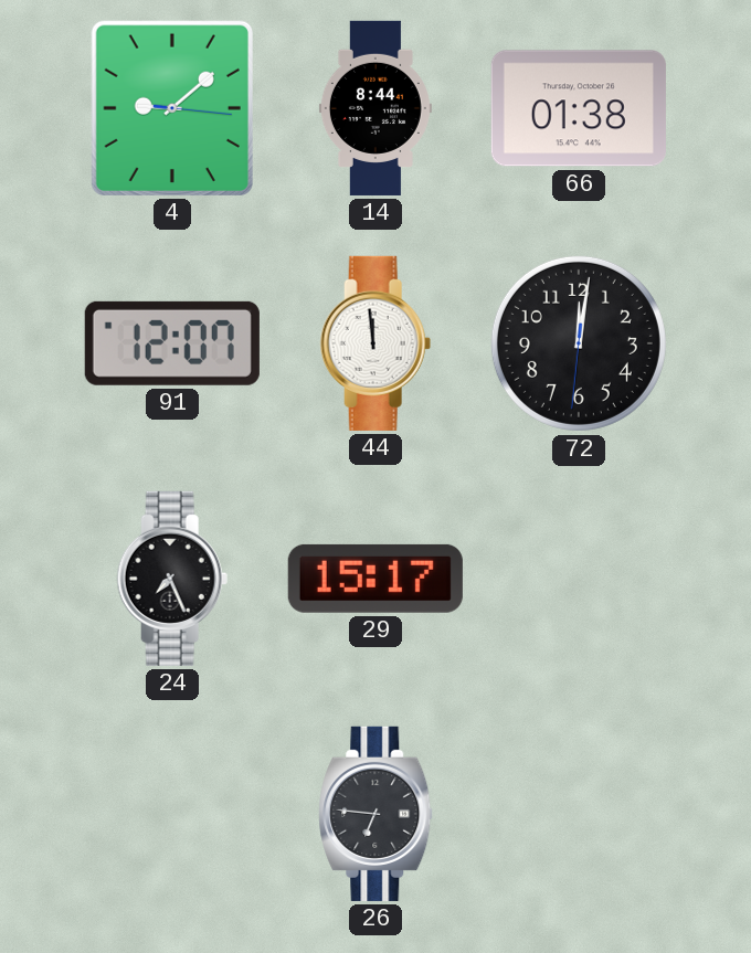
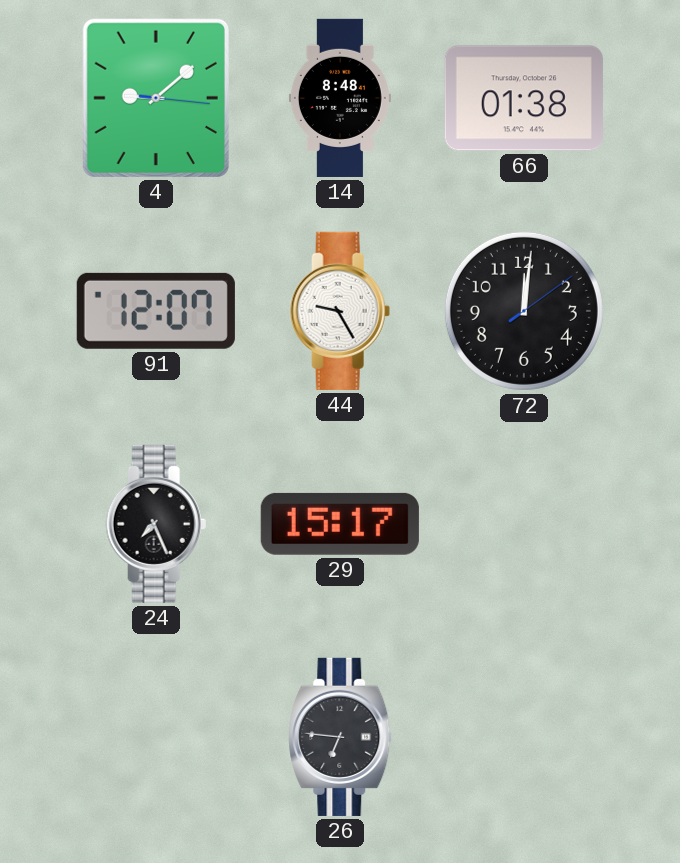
14: 8:44 -> 8:48 (340, 98)
44: 11:59 -> 9:25 (340, 311)
72: 12:01:31 -> 12:01:09 (524, 311)
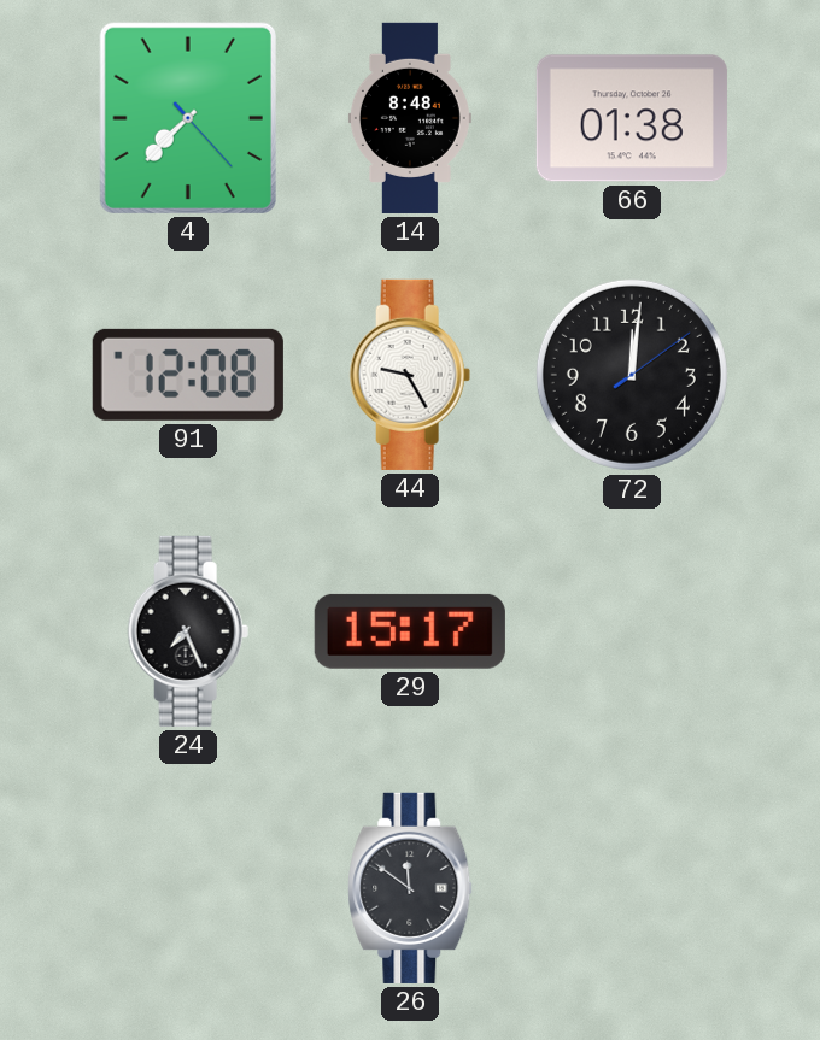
4: 9:08 -> 7:37 (188, 118)
91: 12:07 -> 12:08 (188, 375)
26: 6:46 -> 11:51 (410, 888)
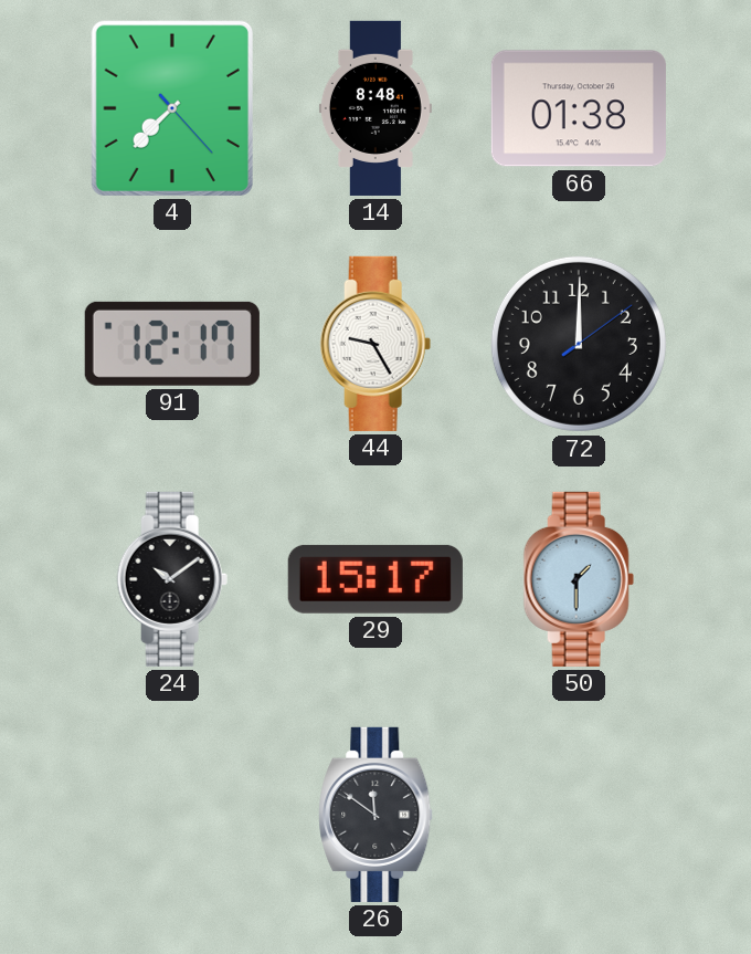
91: 12:08 -> 12:17 (172, 344)
72: 12:01 -> 12:00 (579, 344)
24: 7:26 -> 10:09 (172, 579)
50: none -> 1:30 (579, 579)
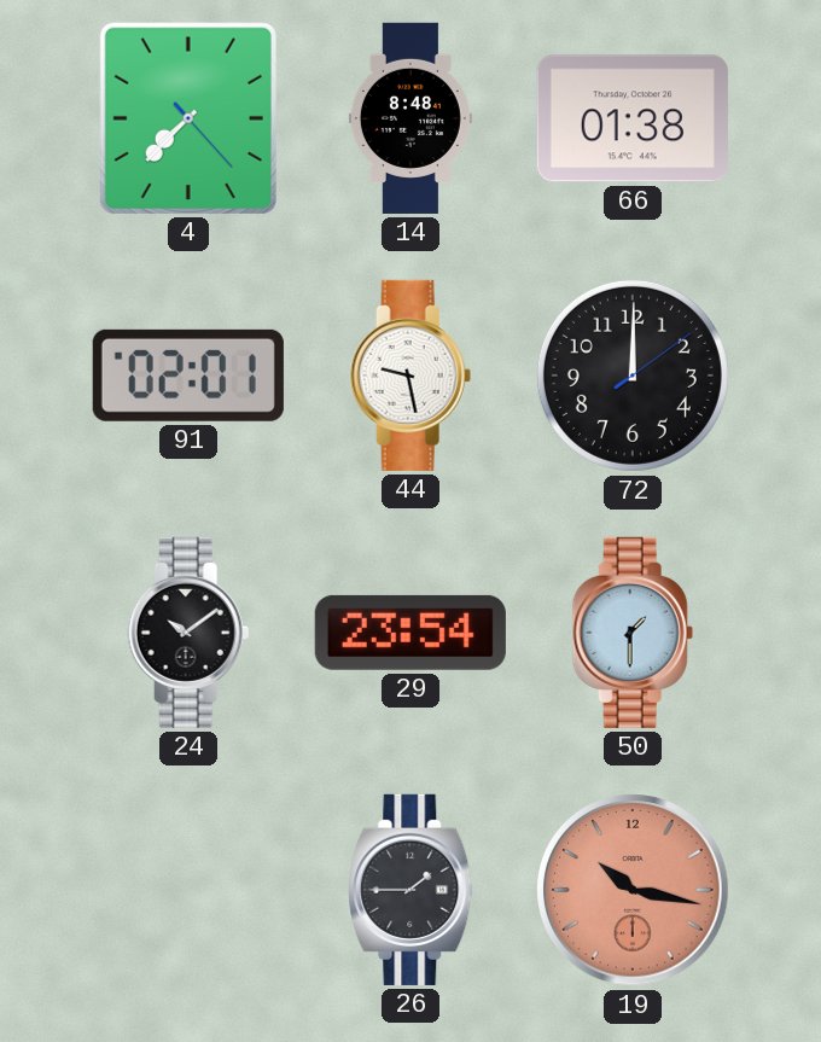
91: 12:17 -> 02:01 (188, 376)
44: 9:25 -> 9:28 (410, 376)
29: 15:17 -> 23:54 (410, 633)
26: 11:51 -> 1:45 (410, 890)
19: none -> 10:17 (633, 890)
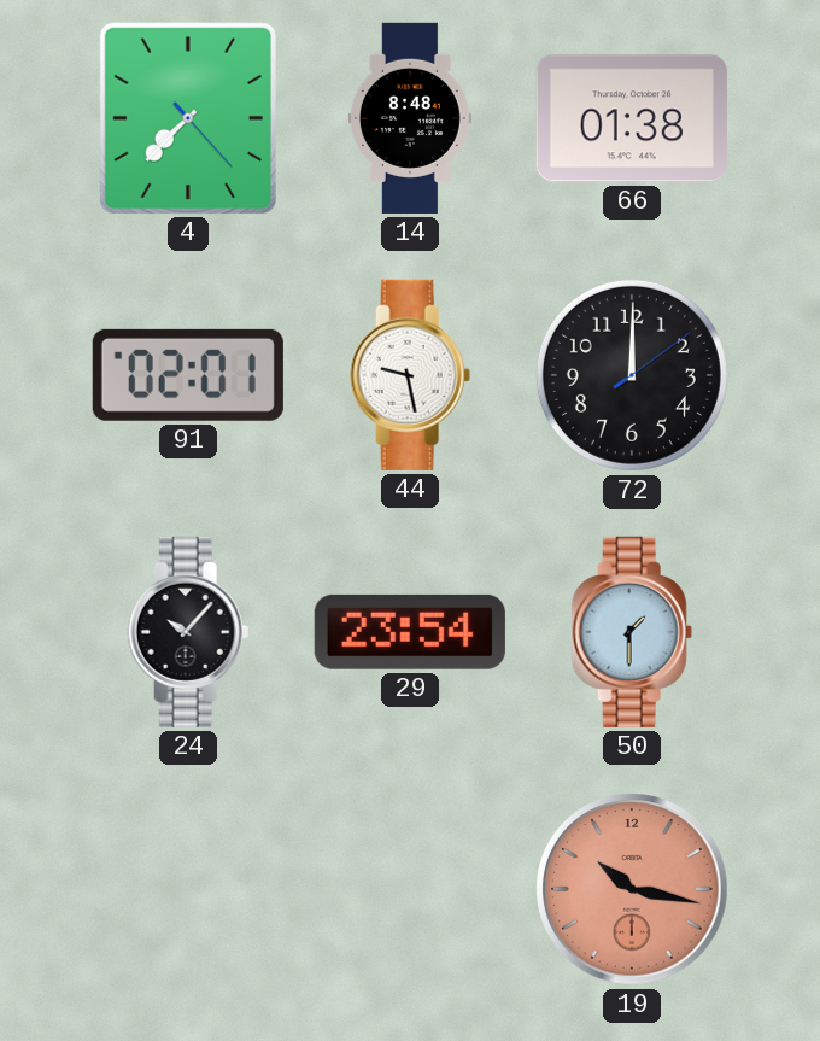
24: 10:09 -> 10:07 (188, 632)
26: 1:45 -> none (410, 890)
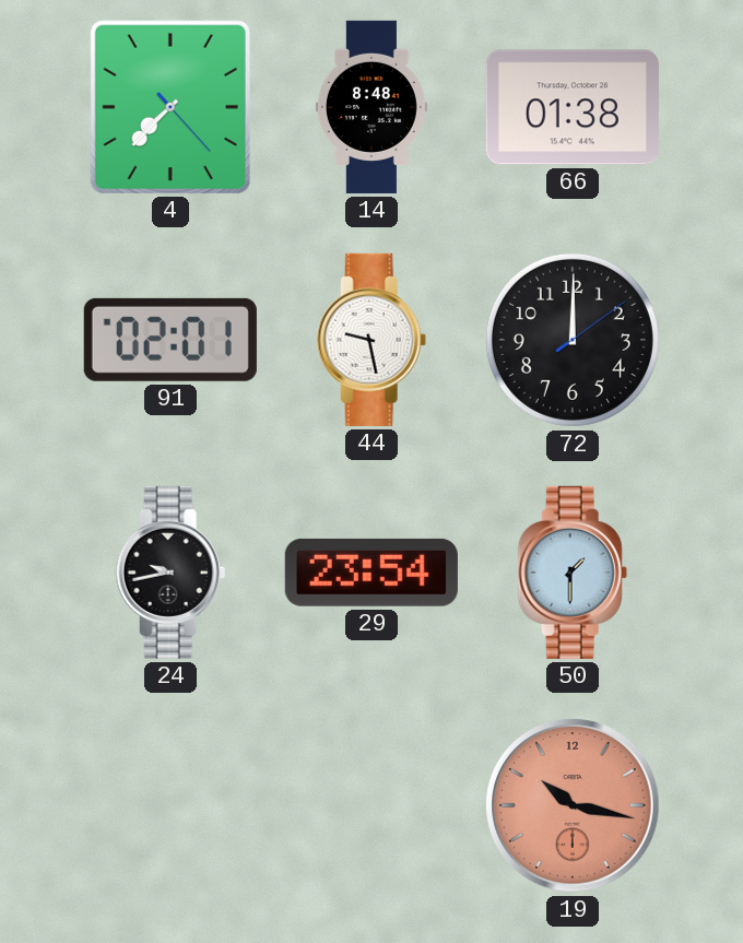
24: 10:07 -> 9:43 (170, 573)
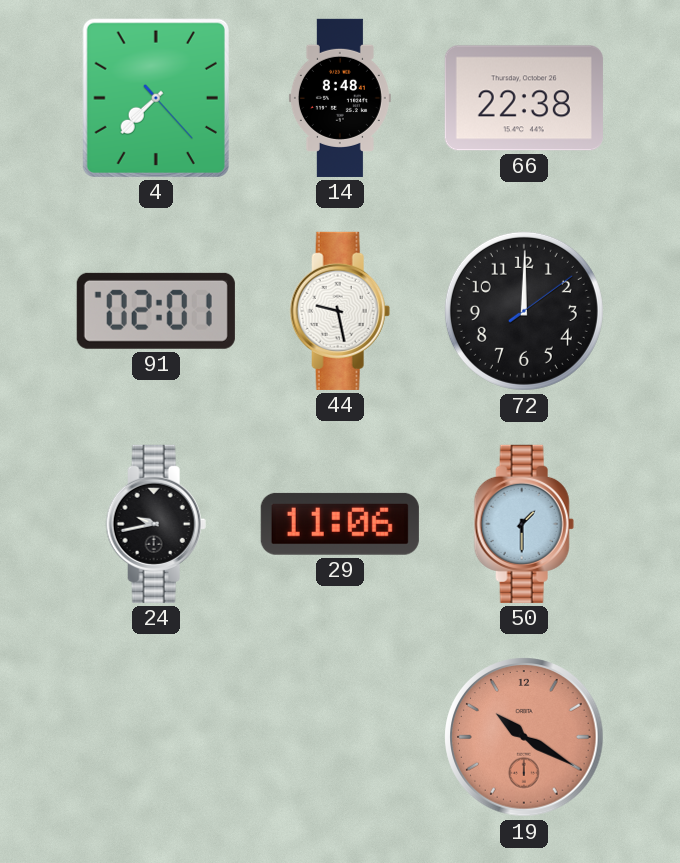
66: 01:38 -> 22:38 (524, 98)
29: 23:54 -> 11:06 (340, 524)
19: 10:17 -> 10:20 (524, 737)
